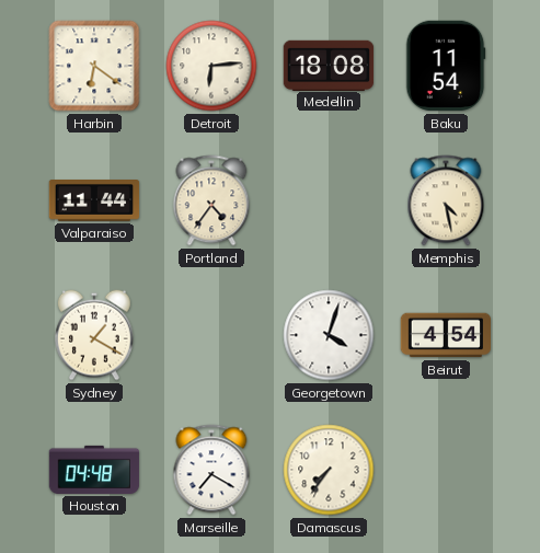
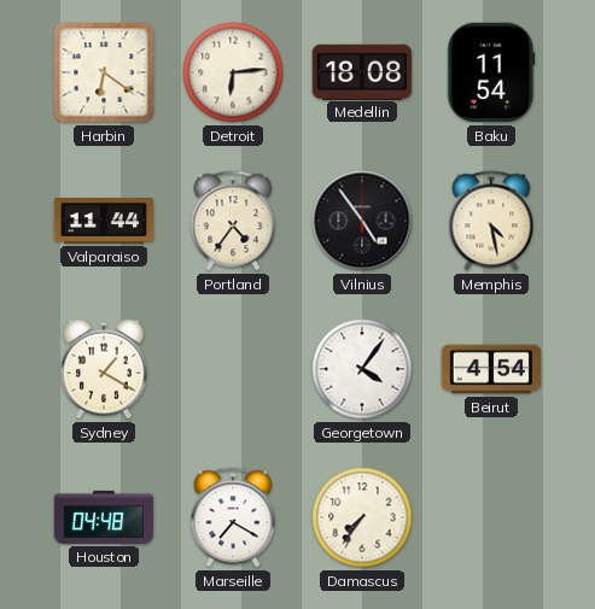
Vilnius: none -> 4:54 (362, 221)
Georgetown: 4:03 -> 4:06 (362, 369)
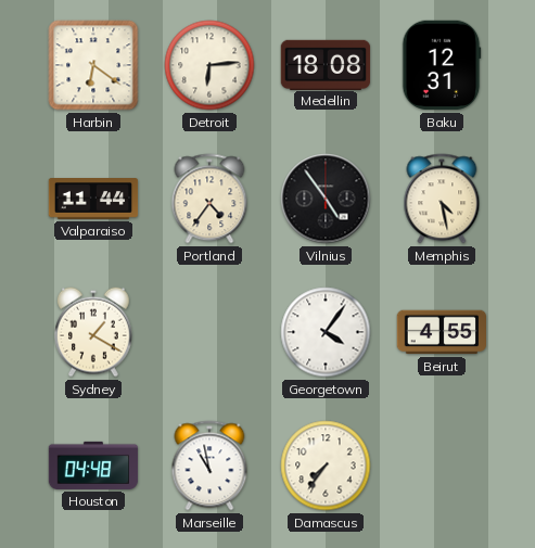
Baku: 11:54 -> 12:31 (442, 65)
Beirut: 4:54 -> 4:55 (441, 332)
Marseille: 7:20 -> 10:58 (209, 466)
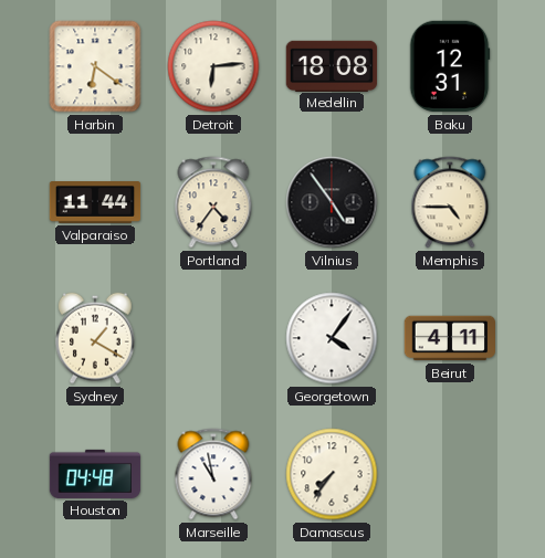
Memphis: 4:28 -> 4:45 (450, 202)
Beirut: 4:55 -> 4:11 (449, 338)
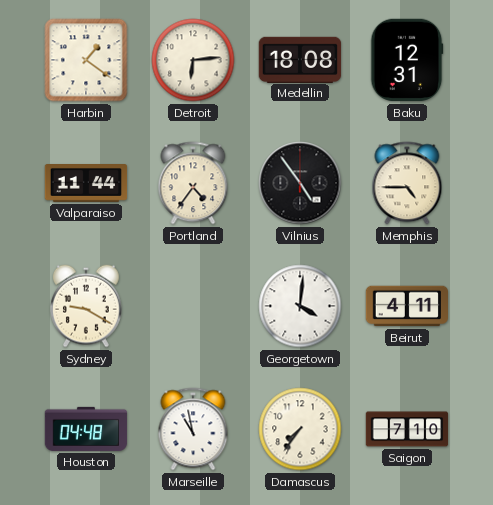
Harbin: 6:21 -> 1:21 (86, 60)
Sydney: 1:20 -> 9:20 (87, 306)
Georgetown: 4:06 -> 4:01 (300, 306)
Saigon: none -> 7:10 (407, 429)
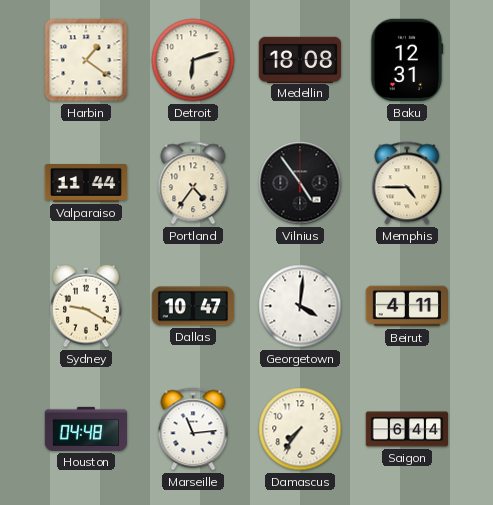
Detroit: 6:14 -> 6:12 (193, 60)
Dallas: none -> 10:47 (193, 306)
Marseille: 10:58 -> 11:14 (193, 429)
Saigon: 7:10 -> 6:44 (407, 429)
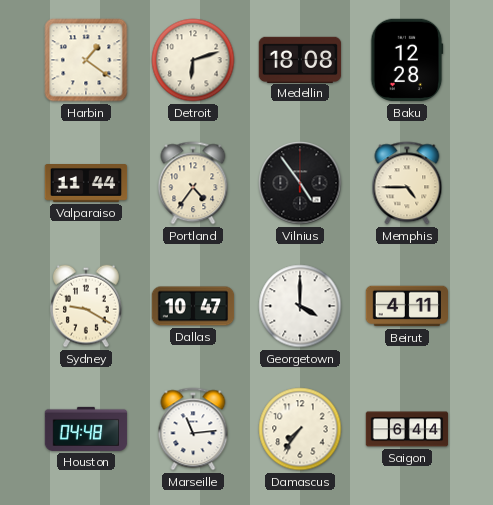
Baku: 12:31 -> 12:28 (407, 60)
Georgetown: 4:01 -> 4:00 (300, 306)
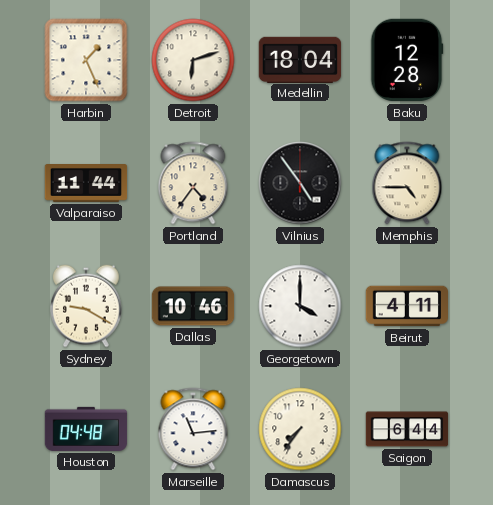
Harbin: 1:21 -> 1:26 (86, 60)
Medellin: 18:08 -> 18:04 (300, 59)
Dallas: 10:47 -> 10:46 (193, 306)
